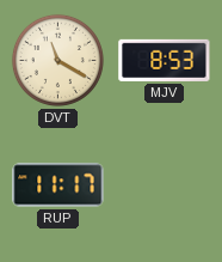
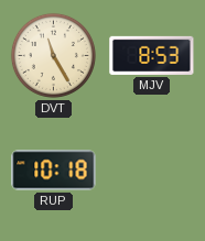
DVT: 11:20 -> 11:25 (53, 55)
RUP: 11:17 -> 10:18 (54, 171)
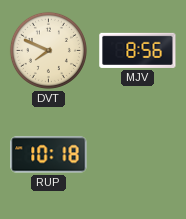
DVT: 11:25 -> 7:49 (48, 50)
MJV: 8:53 -> 8:56 (138, 50)
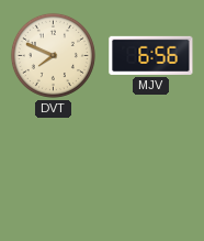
MJV: 8:56 -> 6:56 (151, 55)
RUP: 10:18 -> none (49, 155)
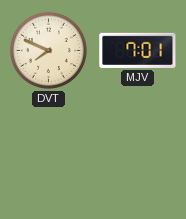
MJV: 6:56 -> 7:01 (138, 50)
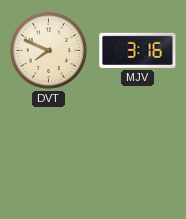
MJV: 7:01 -> 3:16 (138, 50)
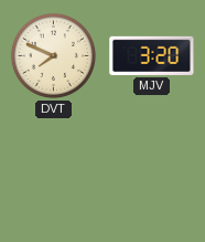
MJV: 3:16 -> 3:20 (152, 55)
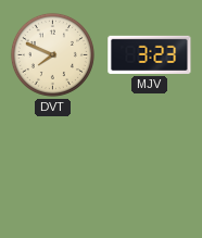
MJV: 3:20 -> 3:23 (150, 54)
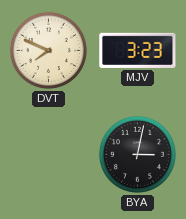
BYA: none -> 3:02 (137, 154)
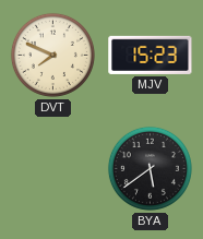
MJV: 3:23 -> 15:23 (151, 55)
BYA: 3:02 -> 5:39 (150, 168)
